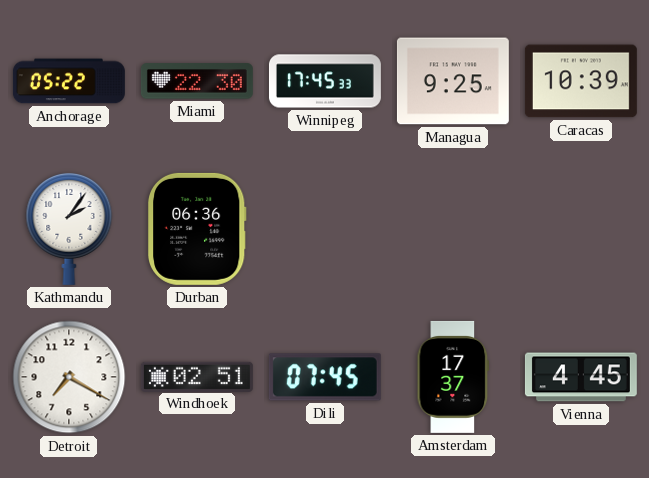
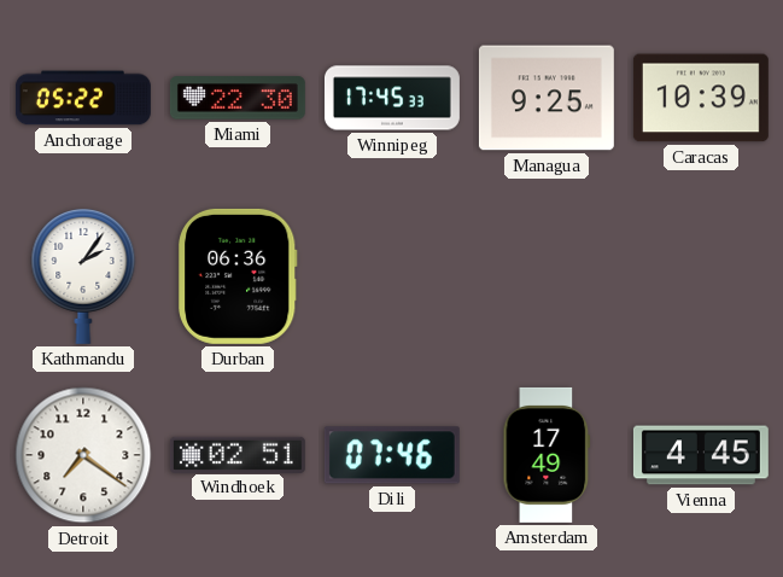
Detroit: 7:20 -> 7:21 (83, 455)
Dili: 07:45 -> 07:46 (392, 455)
Amsterdam: 17:37 -> 17:49 (547, 455)
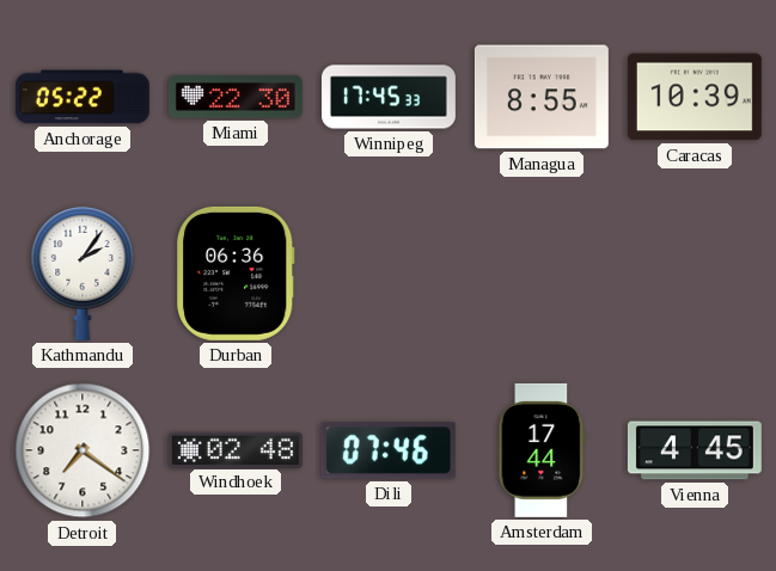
Managua: 9:25 -> 8:55 (542, 97)
Windhoek: 02:51 -> 02:48 (236, 449)
Amsterdam: 17:49 -> 17:44 (542, 450)
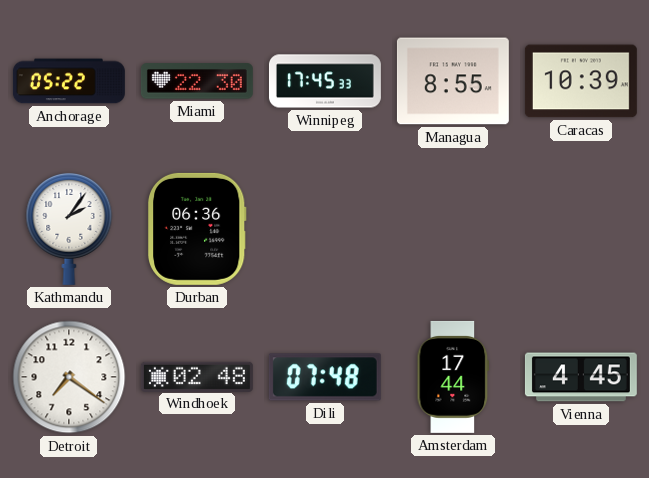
Dili: 07:46 -> 07:48 (325, 377)
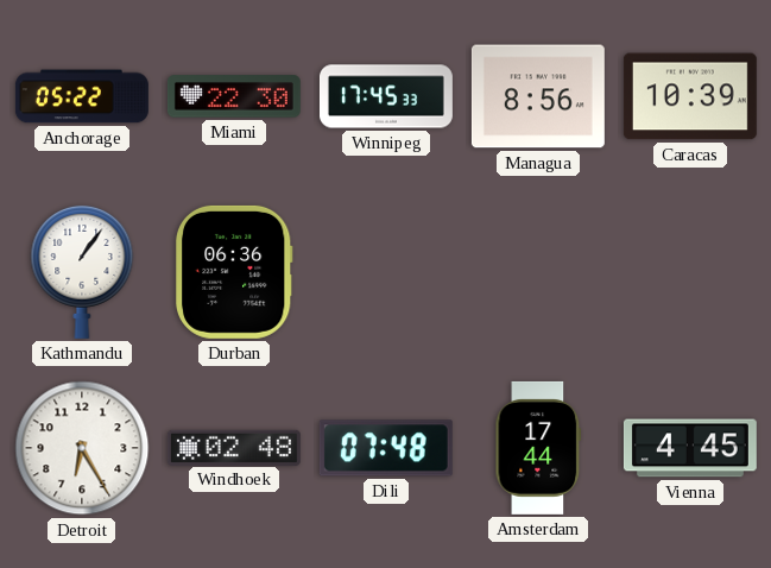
Managua: 8:55 -> 8:56 (538, 96)
Kathmandu: 2:06 -> 1:06 (82, 271)
Detroit: 7:21 -> 6:25 (82, 448)
